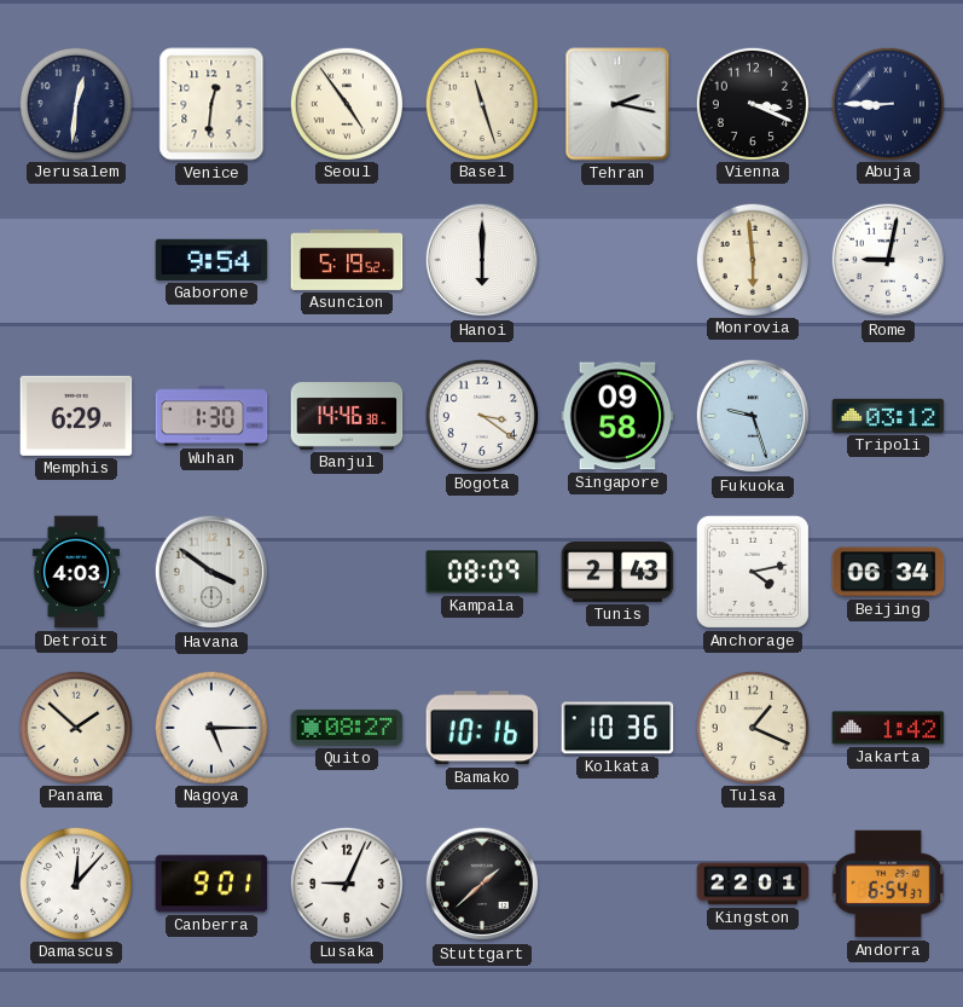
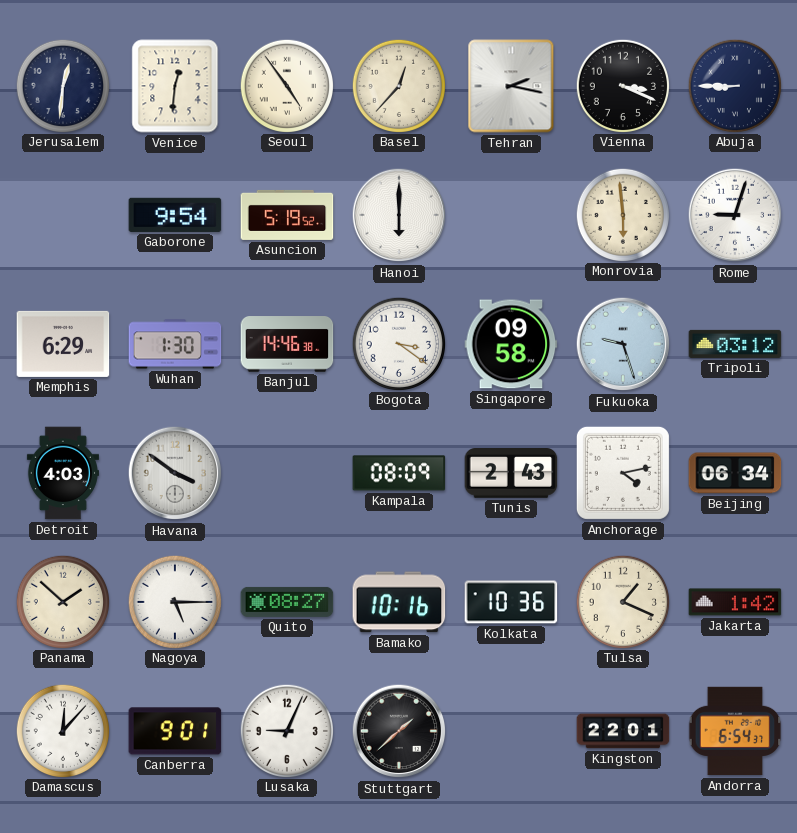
Basel: 11:27 -> 12:37 (398, 85)
Rome: 9:02 -> 9:03 (735, 215)
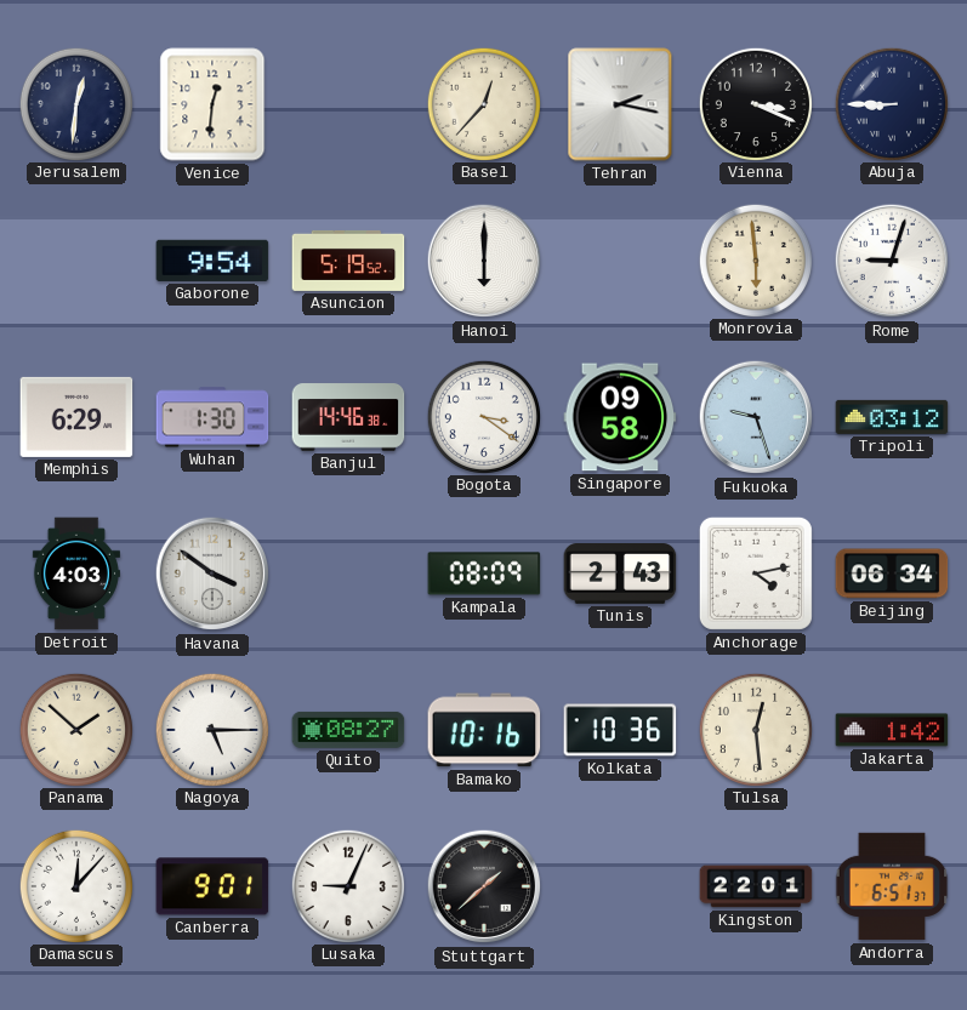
Seoul: 4:54 -> none (286, 85)
Tulsa: 1:19 -> 12:29 (755, 729)
Andorra: 6:54 -> 6:51 (892, 886)
